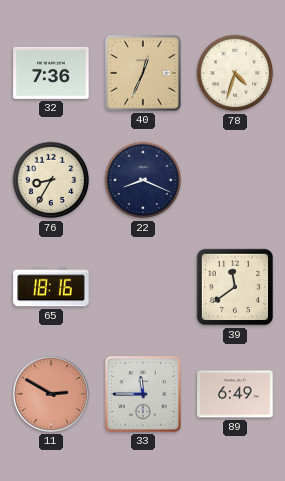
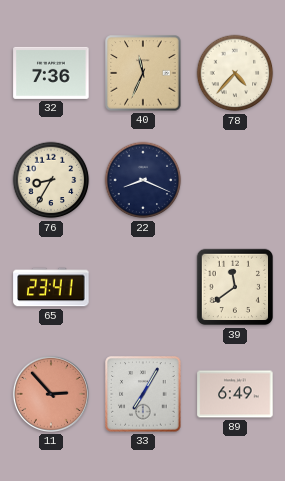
40: 12:34 -> 11:34 (143, 73)
78: 4:33 -> 4:37 (235, 73)
65: 18:16 -> 23:41 (51, 287)
11: 2:50 -> 2:53 (51, 394)
33: 11:45 -> 7:05 (143, 394)
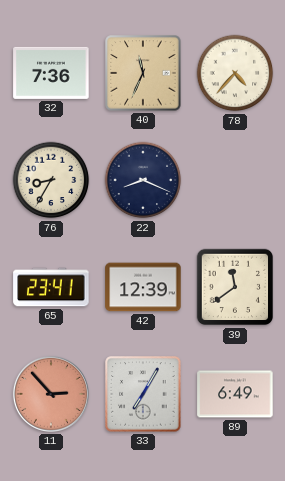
42: none -> 12:39 (143, 287)
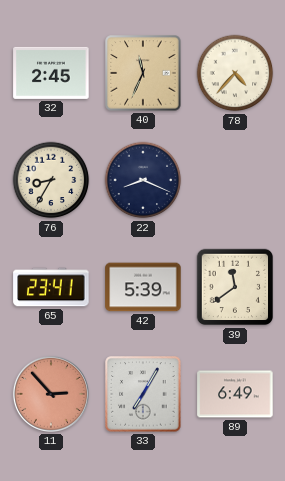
32: 7:36 -> 2:45 (51, 73)
42: 12:39 -> 5:39 (143, 287)
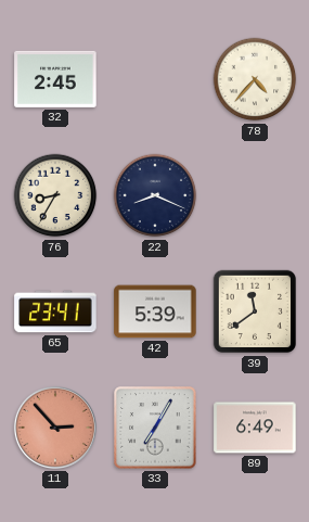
40: 11:34 -> none (143, 73)
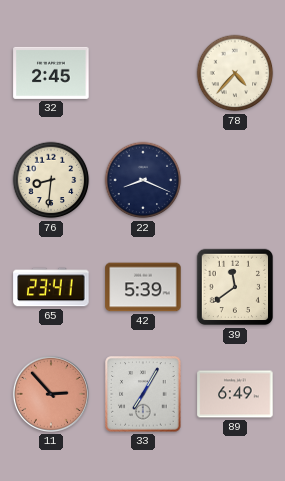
76: 8:35 -> 8:31 (51, 180)
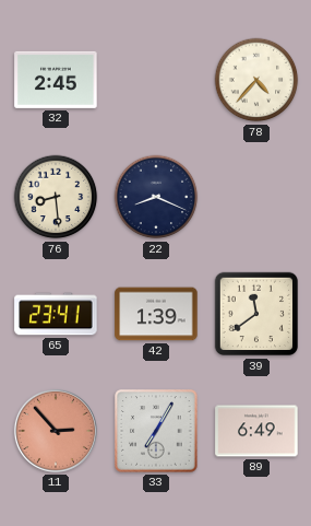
76: 8:31 -> 8:29 (56, 197)
42: 5:39 -> 1:39 (156, 314)
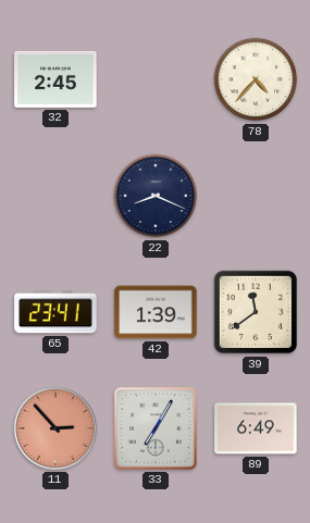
76: 8:29 -> none (56, 197)
